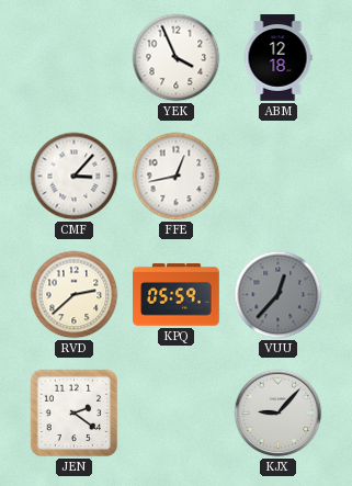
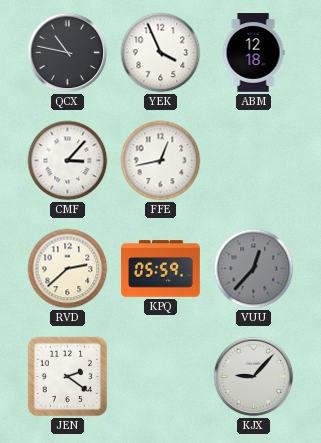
QCX: none -> 10:47 (68, 53)
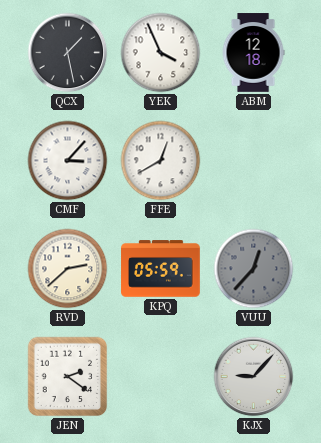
QCX: 10:47 -> 1:28 (68, 53)
FFE: 12:43 -> 12:40 (161, 161)
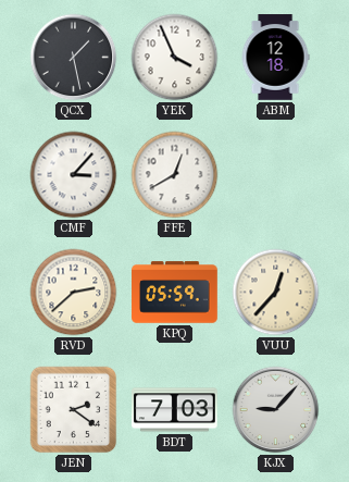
VUU dial: grey -> cream (276, 293)
BDT: none -> 7:03 (175, 410)
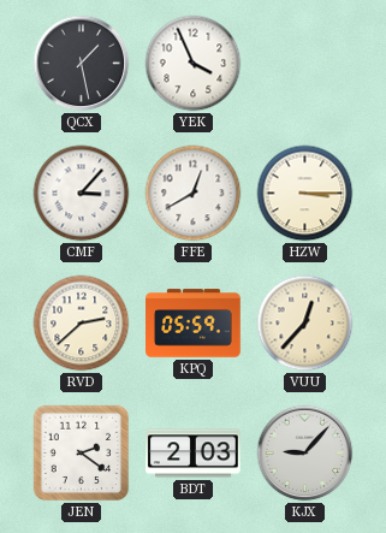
ABM: 12:18 -> none (275, 58)
HZW: none -> 3:15 (305, 194)
BDT: 7:03 -> 2:03 (194, 454)
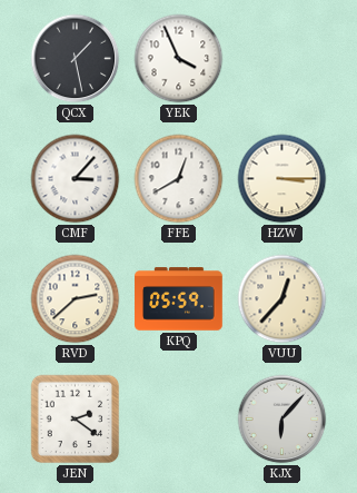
BDT: 2:03 -> none (194, 454)
KJX: 9:07 -> 6:07 (282, 420)
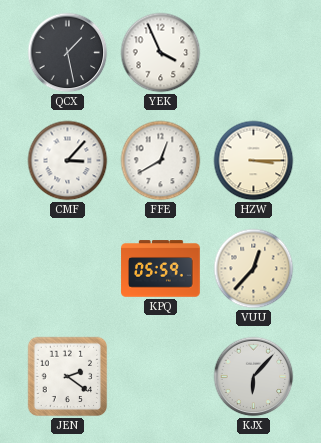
RVD: 2:38 -> none (76, 299)
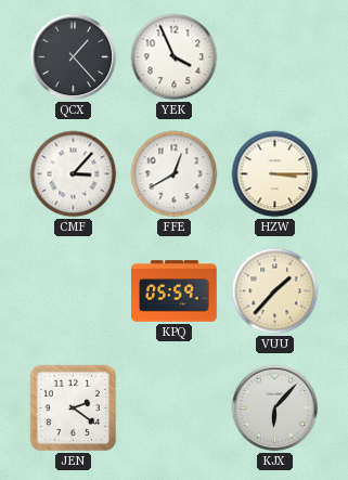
QCX: 1:28 -> 1:23 (74, 57)
VUU: 12:37 -> 1:37 (275, 291)
